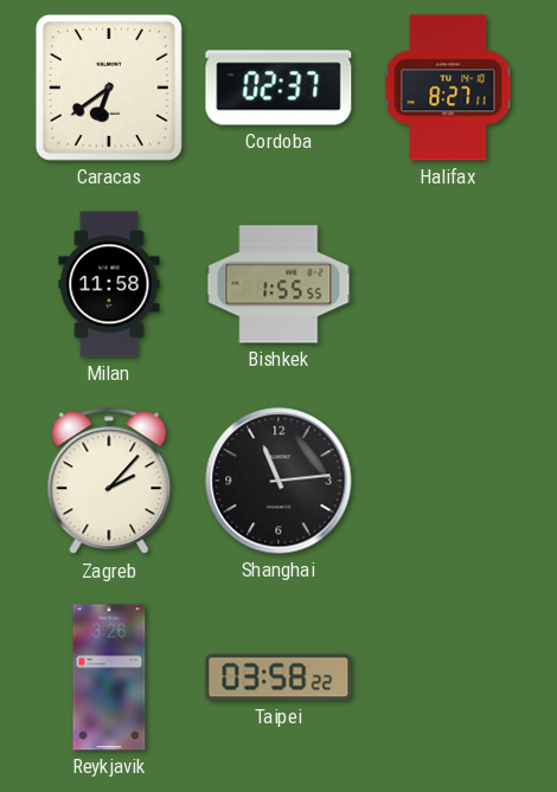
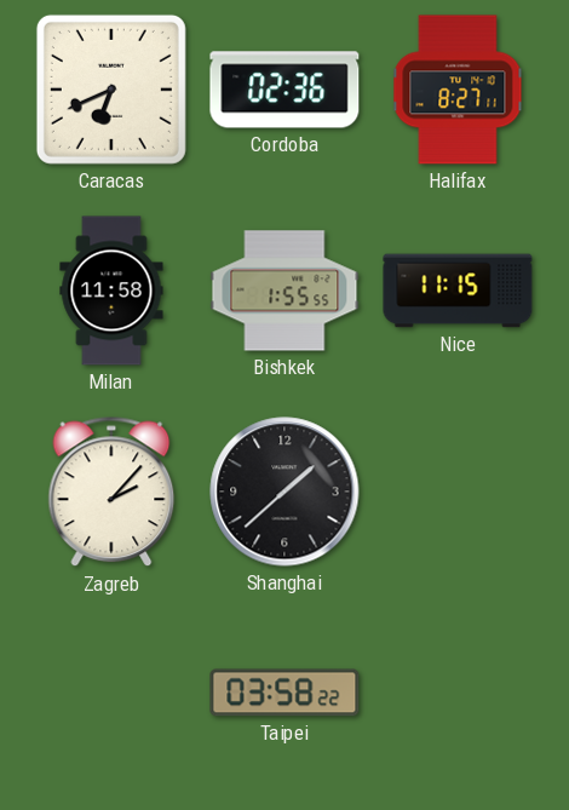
Caracas: 6:39 -> 6:41 (111, 90)
Cordoba: 02:37 -> 02:36 (284, 90)
Nice: none -> 11:15 (458, 291)
Shanghai: 11:14 -> 1:38 (284, 492)
Reykjavik: 3:26 -> none (109, 677)
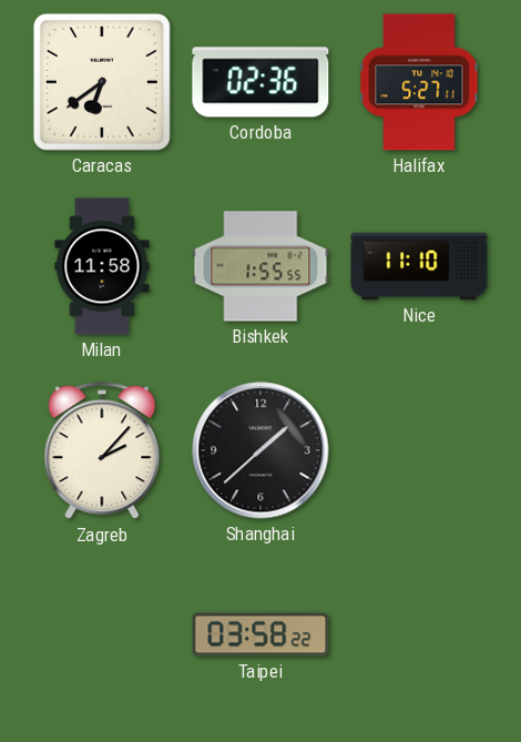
Caracas: 6:41 -> 6:39 (102, 82)
Halifax: 8:27 -> 5:27 (419, 82)
Nice: 11:15 -> 11:10 (419, 266)
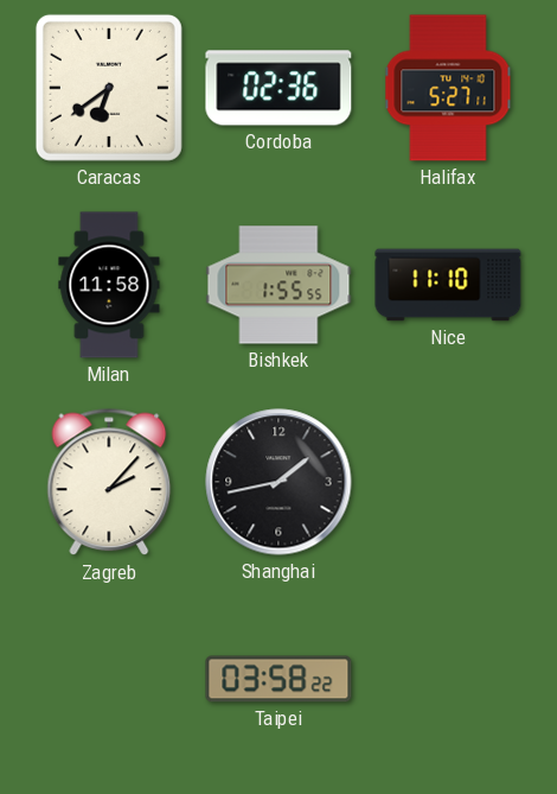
Shanghai: 1:38 -> 1:43 (278, 482)
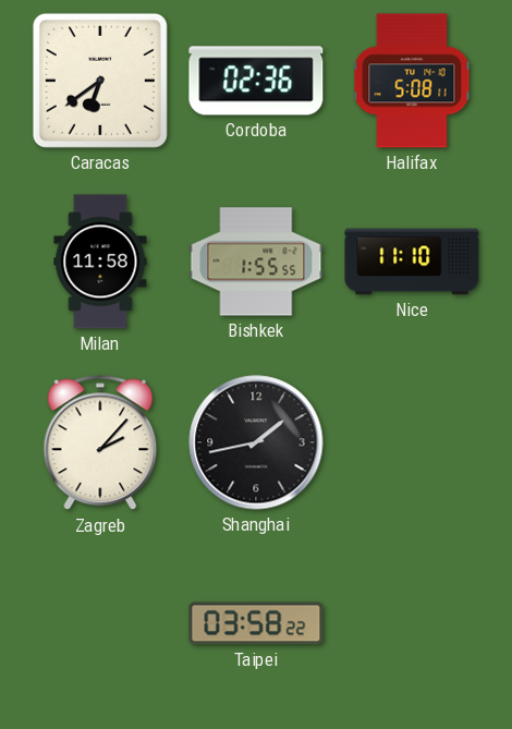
Halifax: 5:27 -> 5:08 (412, 81)
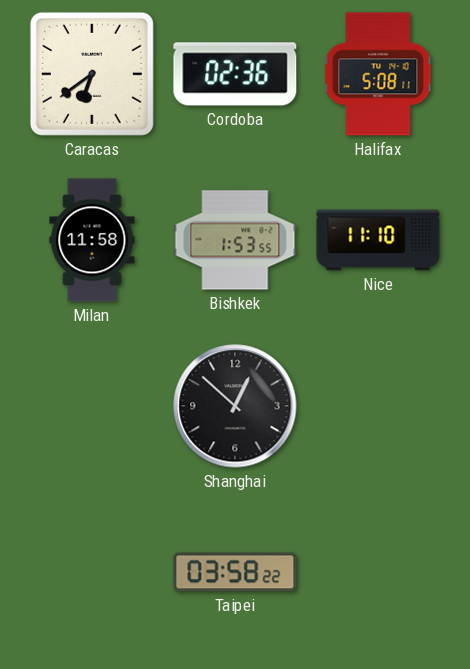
Bishkek: 1:55 -> 1:53 (235, 240)
Zagreb: 2:07 -> none (100, 442)
Shanghai: 1:43 -> 12:52 (235, 406)
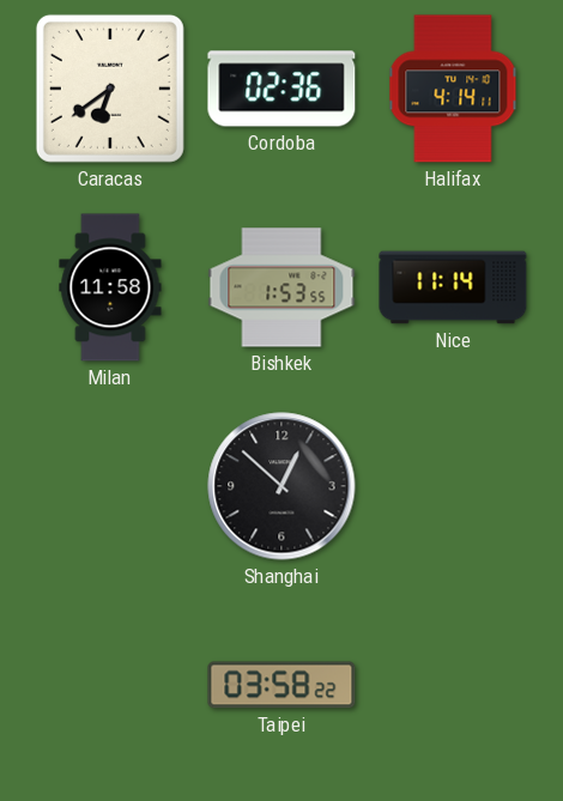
Halifax: 5:08 -> 4:14 (453, 89)
Nice: 11:10 -> 11:14 (453, 287)
